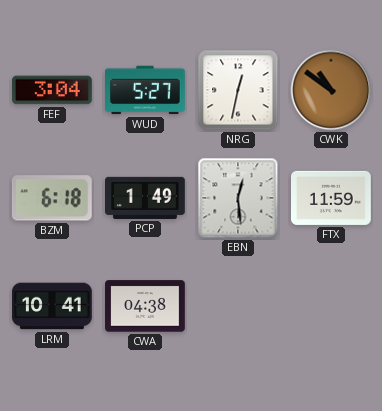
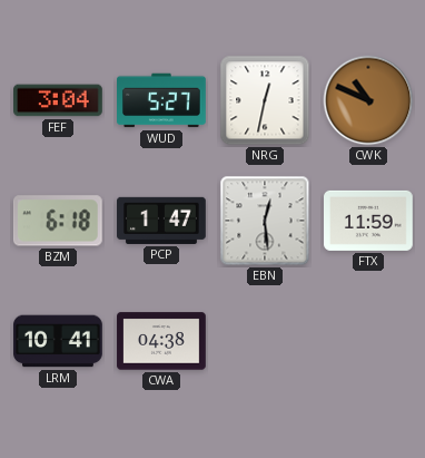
CWK: 10:51 -> 10:49 (368, 100)
PCP: 1:49 -> 1:47 (162, 221)
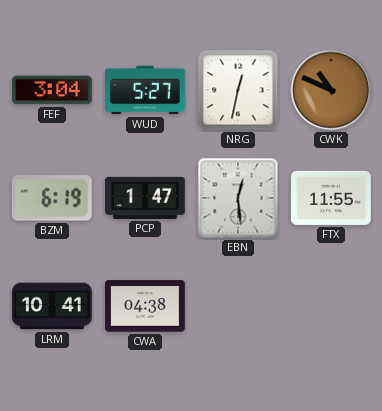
BZM: 6:18 -> 6:19 (52, 198)
FTX: 11:59 -> 11:55 (331, 198)
